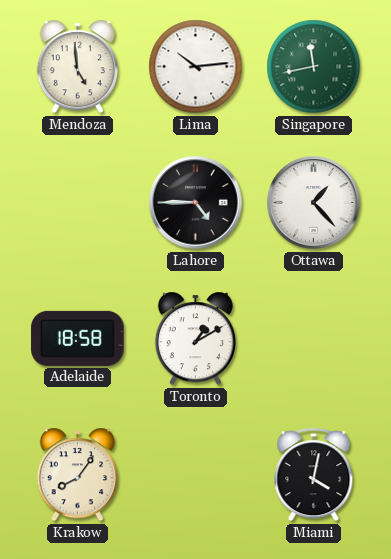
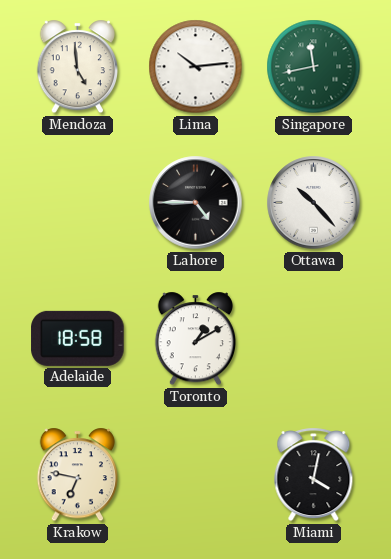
Ottawa: 1:23 -> 10:23 (314, 203)
Krakow: 8:06 -> 6:47 (77, 475)
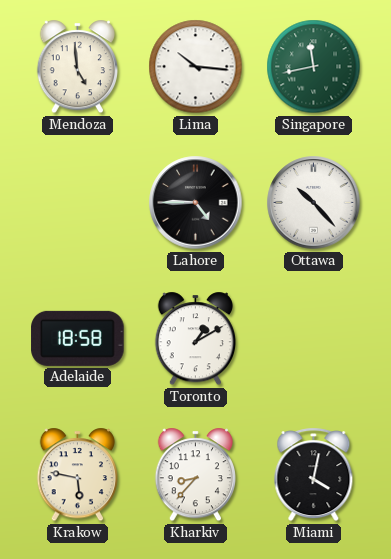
Lima: 10:14 -> 10:16 (196, 67)
Krakow: 6:47 -> 5:47 (77, 475)
Kharkiv: none -> 8:37 (195, 475)
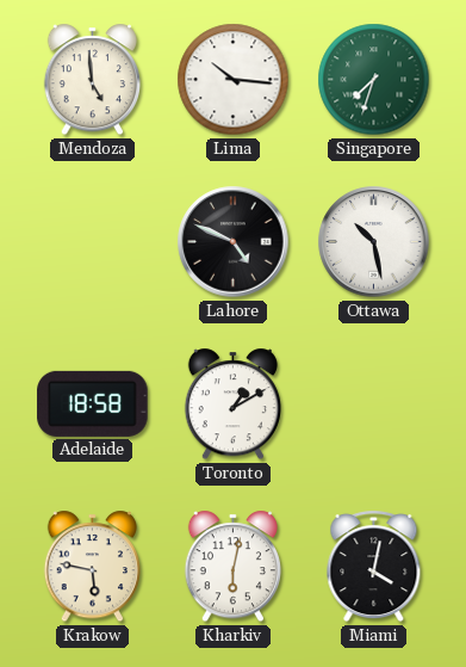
Singapore: 11:43 -> 7:33 (374, 80)
Lahore: 4:45 -> 4:49 (234, 242)
Ottawa: 10:23 -> 10:28 (374, 242)
Kharkiv: 8:37 -> 6:02 (232, 567)
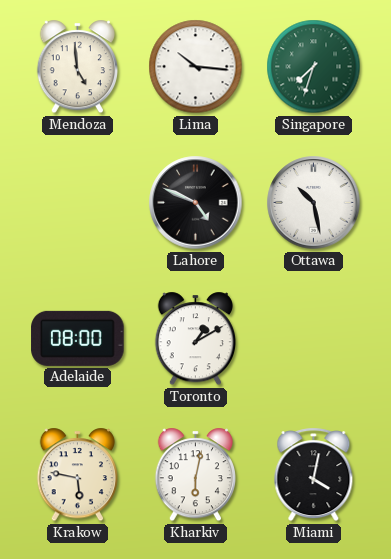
Adelaide: 18:58 -> 08:00 (78, 338)
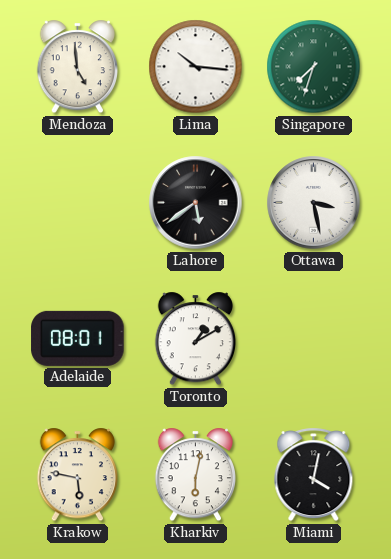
Lahore: 4:49 -> 5:39 (196, 203)
Ottawa: 10:28 -> 3:28 (314, 203)
Adelaide: 08:00 -> 08:01 (78, 338)
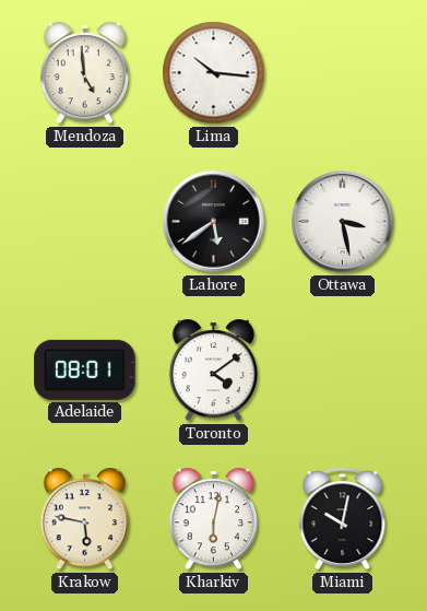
Singapore: 7:33 -> none (314, 67)
Toronto: 1:10 -> 4:09 (213, 371)
Miami: 4:02 -> 10:02 (343, 519)
